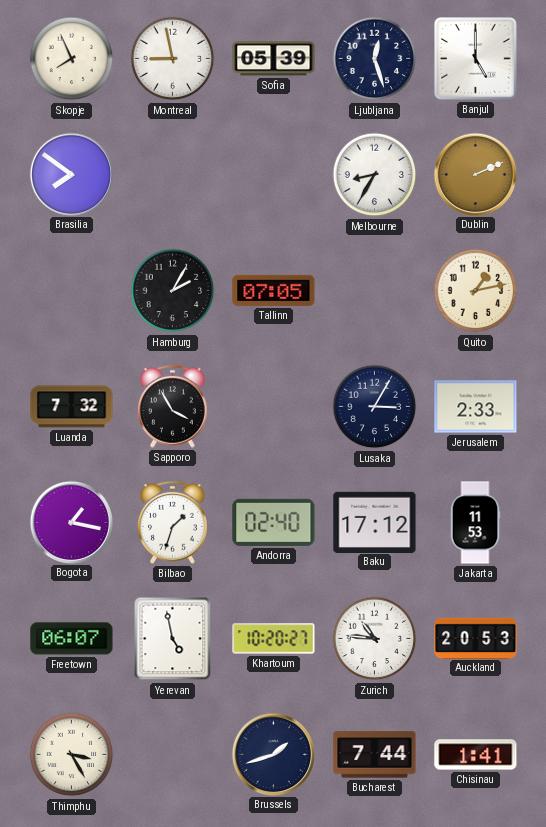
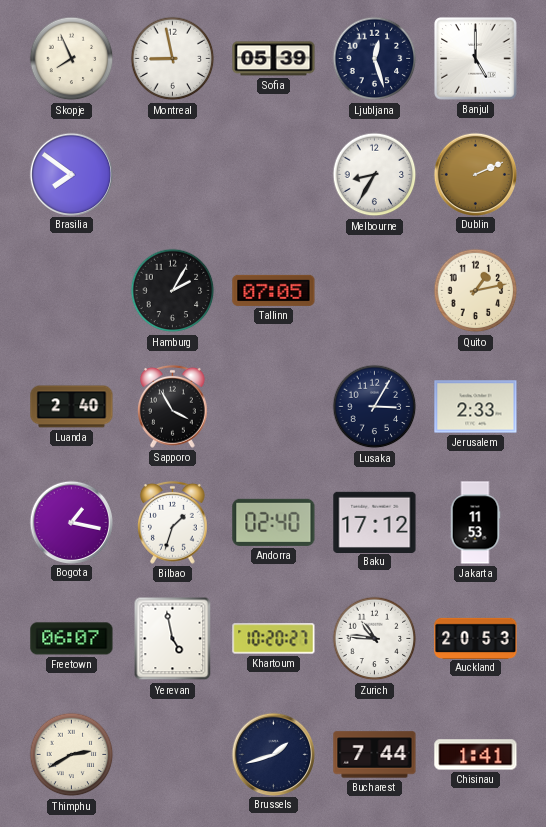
Luanda: 7:32 -> 2:40 (72, 407)
Thimphu: 3:25 -> 2:40 (72, 755)
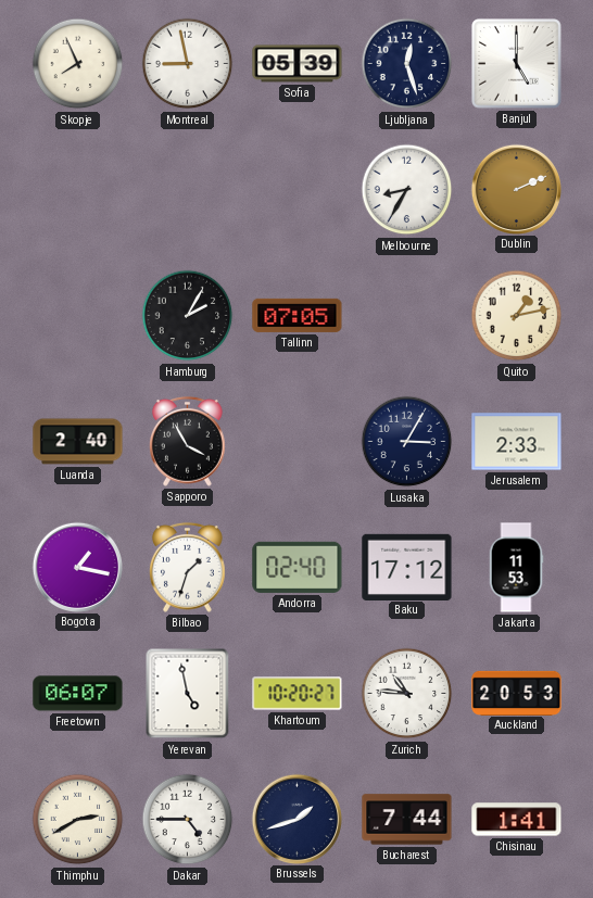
Brasilia: 7:51 -> none (71, 174)
Dakar: none -> 4:45 (188, 820)
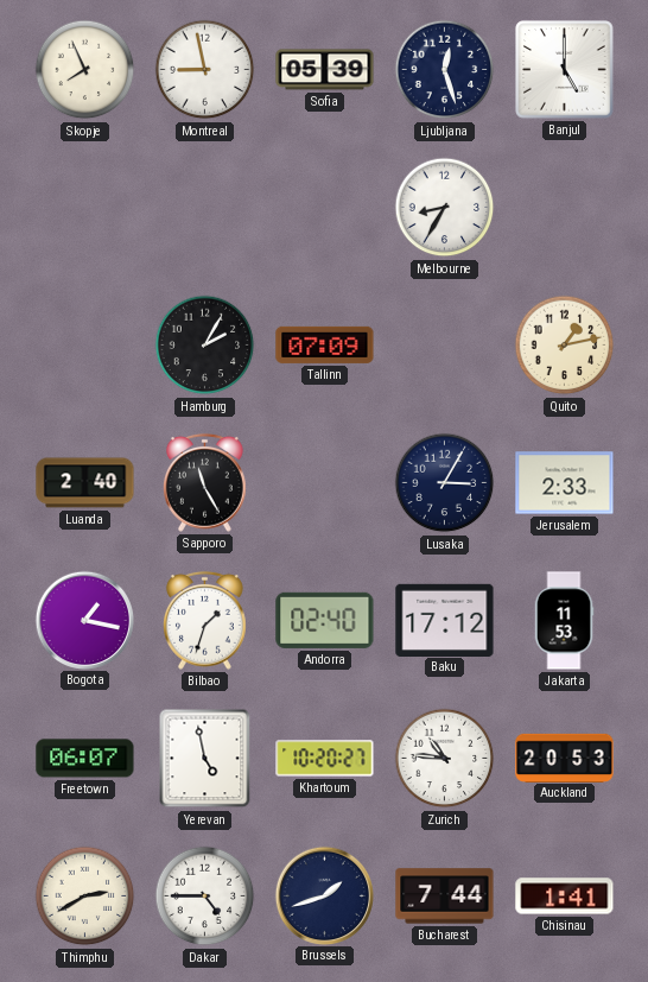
Dublin: 2:11 -> none (516, 189)
Tallinn: 07:05 -> 07:09 (325, 344)
Sapporo: 3:55 -> 11:25 (205, 482)
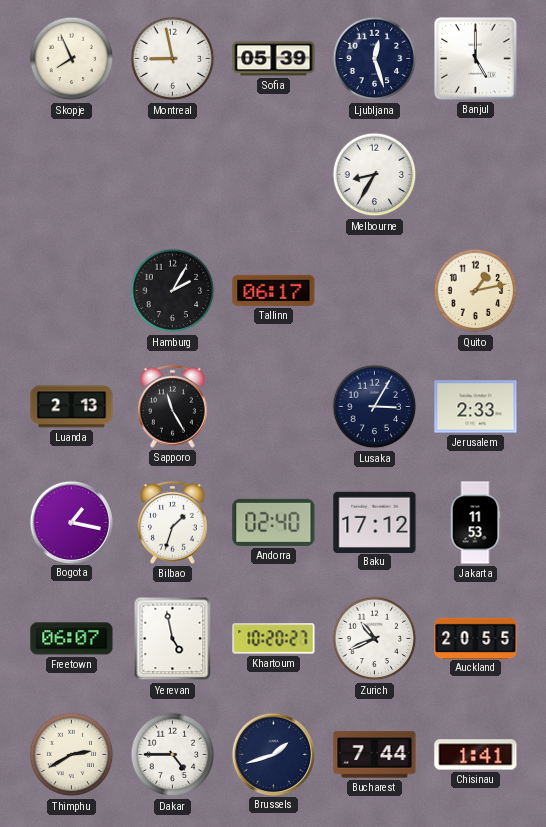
Tallinn: 07:09 -> 06:17 (274, 290)
Luanda: 2:40 -> 2:13 (72, 407)
Zurich: 10:46 -> 10:41 (375, 639)
Auckland: 20:53 -> 20:55 (476, 638)
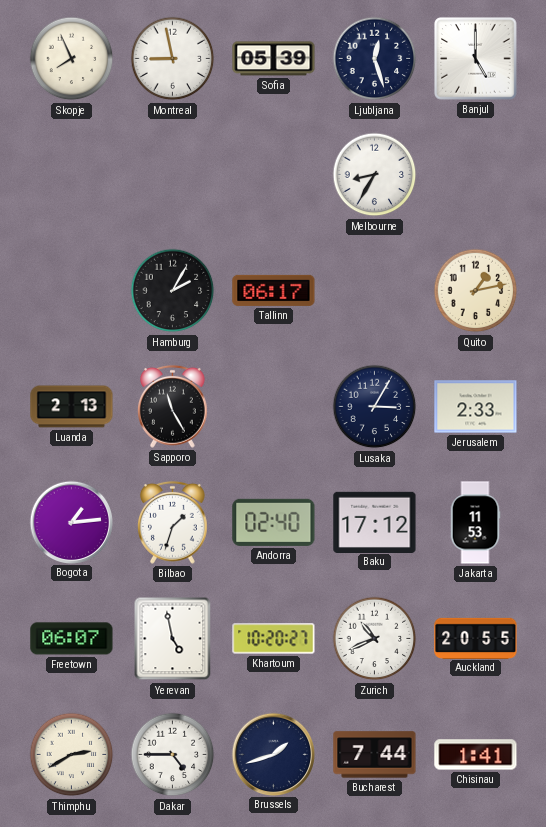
Bogota: 1:17 -> 1:14 (71, 522)
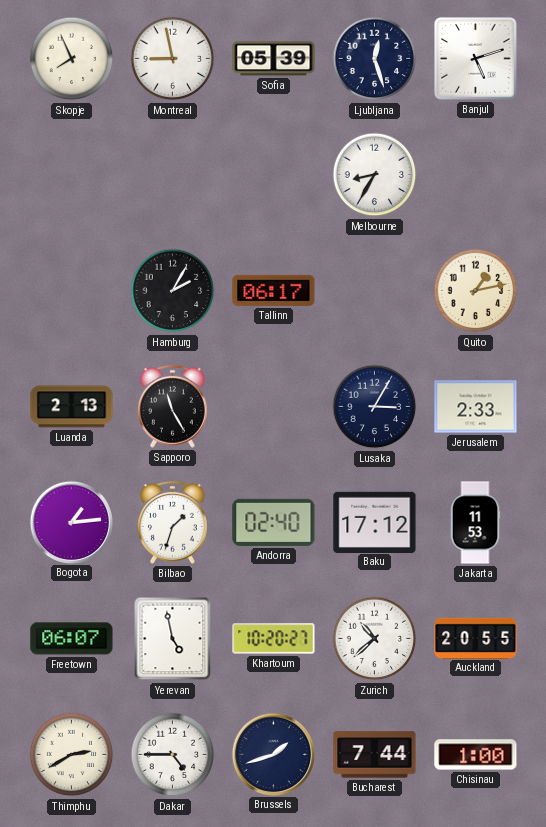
Banjul: 5:00 -> 5:12 (476, 59)
Zurich: 10:41 -> 10:38 (375, 639)
Chisinau: 1:41 -> 1:00 (476, 755)
